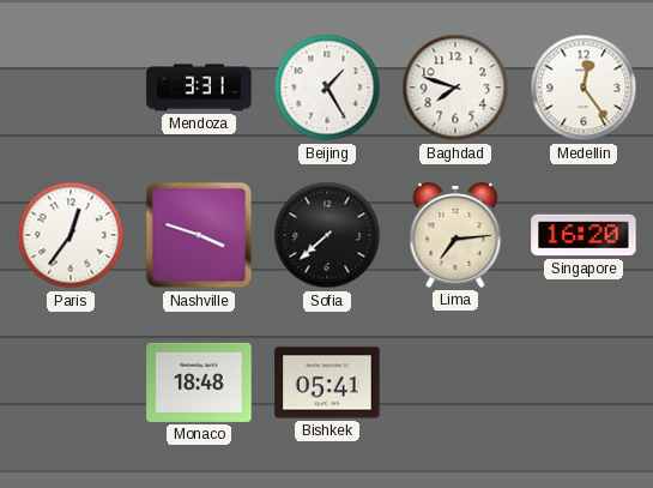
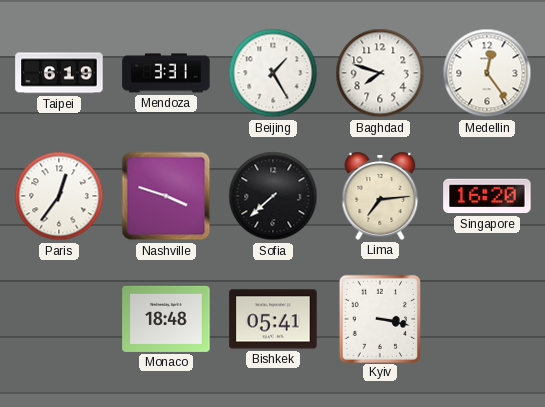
Taipei: none -> 6:19 (59, 73)
Kyiv: none -> 3:17 (379, 318)
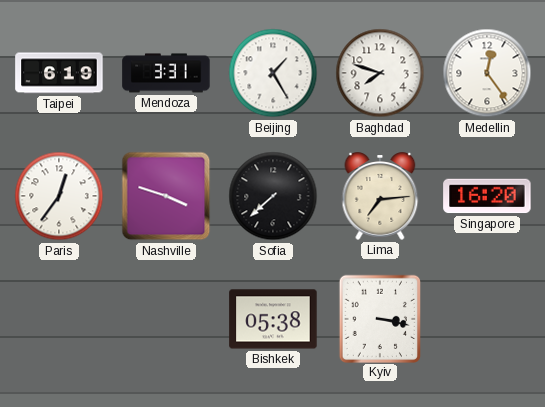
Monaco: 18:48 -> none (166, 319)
Bishkek: 05:41 -> 05:38 (273, 319)
